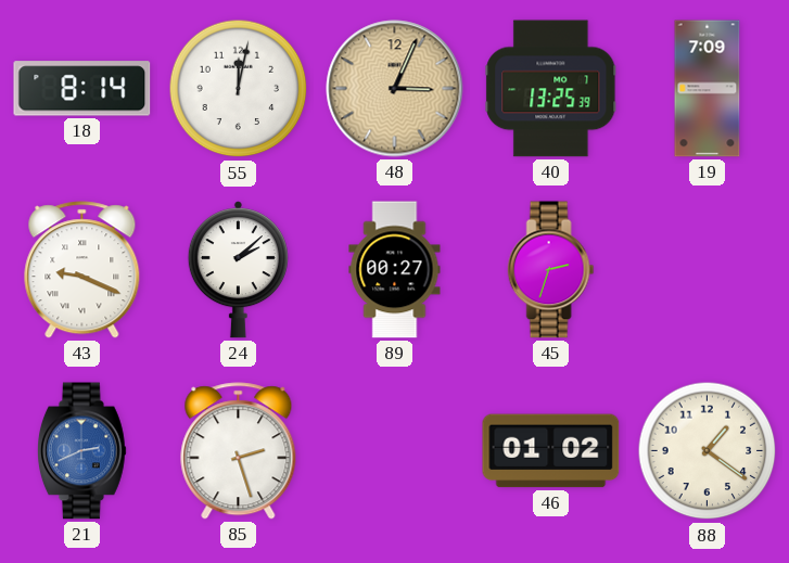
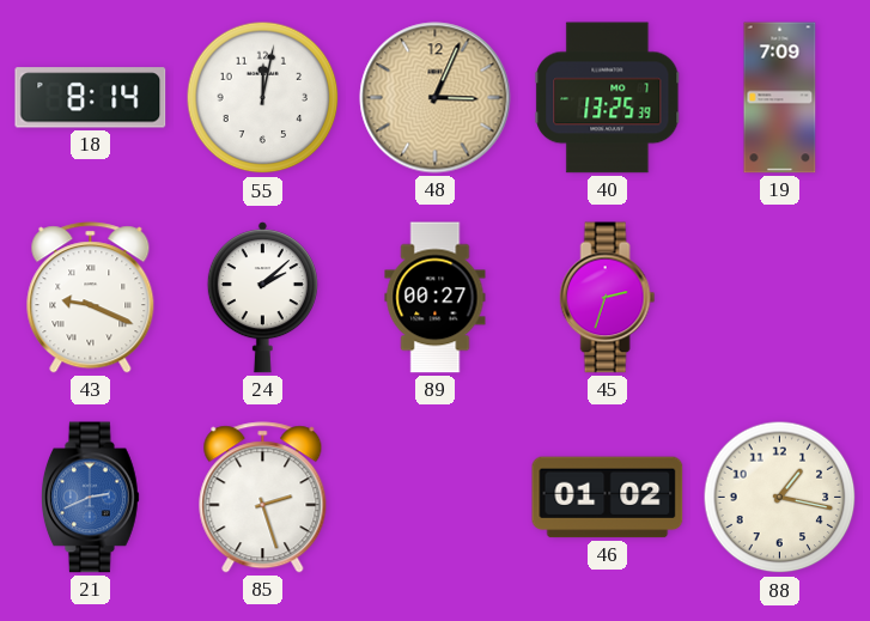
88: 1:21 -> 1:17 (780, 498)
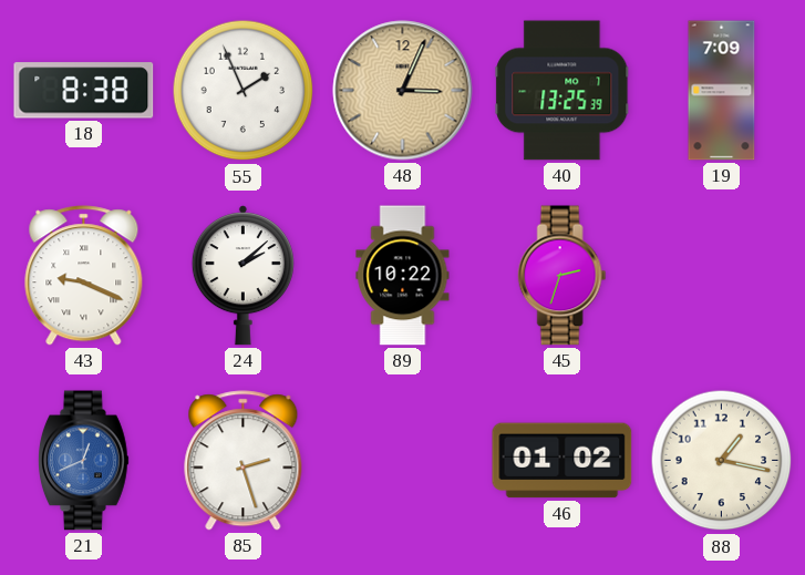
18: 8:14 -> 8:38 (84, 91)
55: 12:02 -> 1:56 (244, 91)
89: 00:27 -> 10:22 (403, 276)
21: 2:41 -> 12:41 (84, 461)
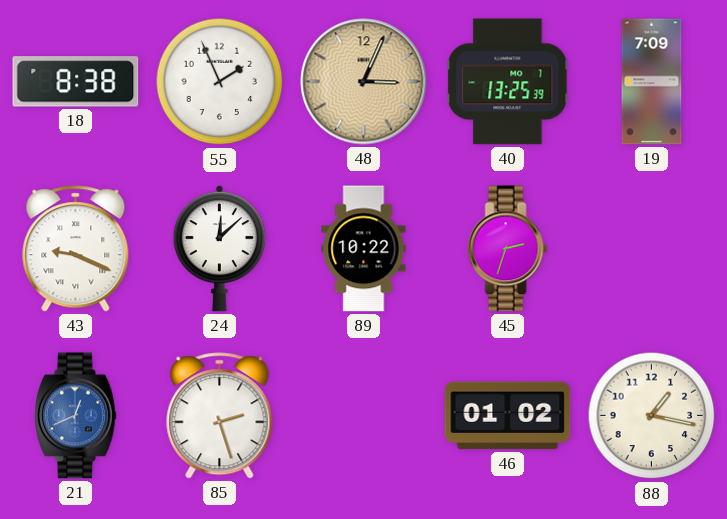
24: 2:08 -> 12:08 (219, 249)
